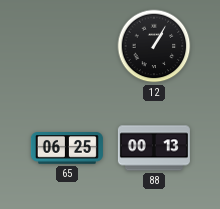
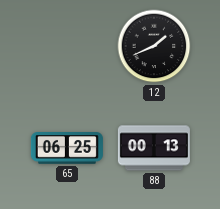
12: 1:05 -> 1:41 (154, 46)
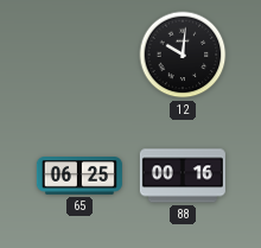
12: 1:41 -> 10:01 (183, 55)
88: 00:13 -> 00:16 (183, 176)
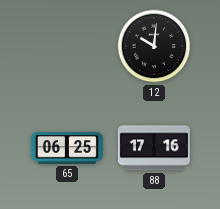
88: 00:16 -> 17:16 (154, 148)
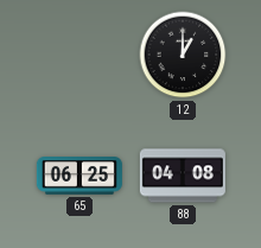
12: 10:01 -> 1:00 (183, 55)
88: 17:16 -> 04:08 (183, 176)
